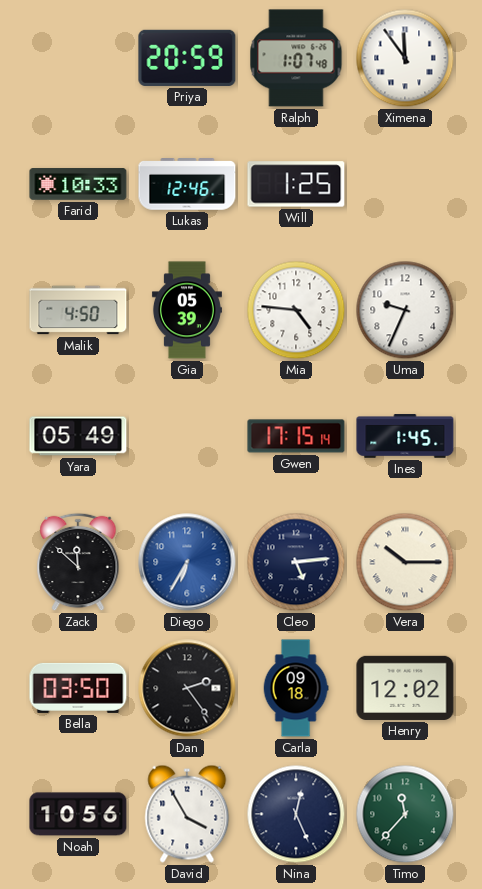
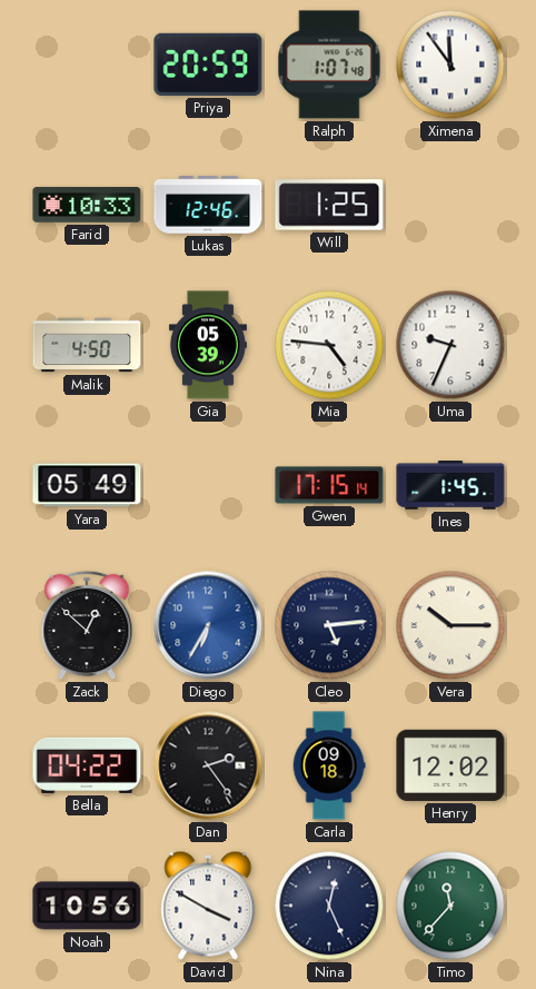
Zack: 11:52 -> 12:52 (87, 625)
Bella: 03:50 -> 04:22 (87, 765)
David: 3:55 -> 3:50 (208, 906)
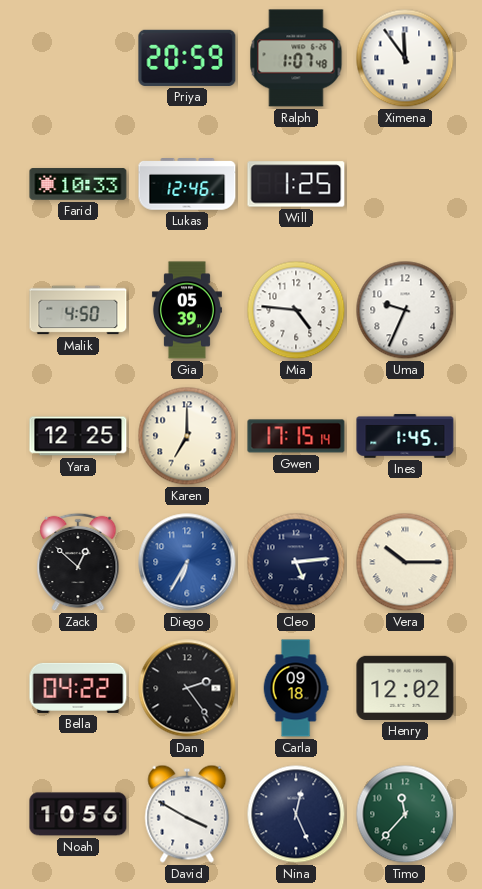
Yara: 05:49 -> 12:25 (78, 436)
Karen: none -> 7:00 (187, 436)
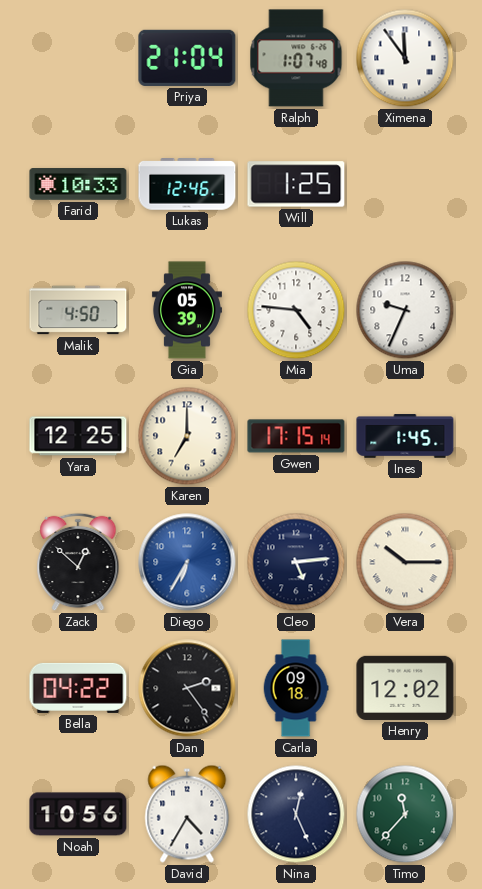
Priya: 20:59 -> 21:04 (187, 58)
David: 3:50 -> 4:35 (187, 814)
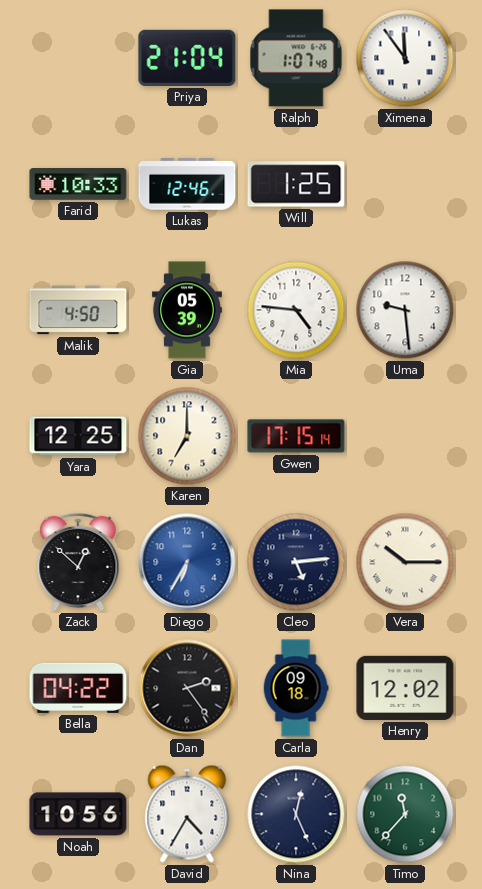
Uma: 9:34 -> 9:29 (405, 310)
Ines: 1:45 -> none (405, 436)
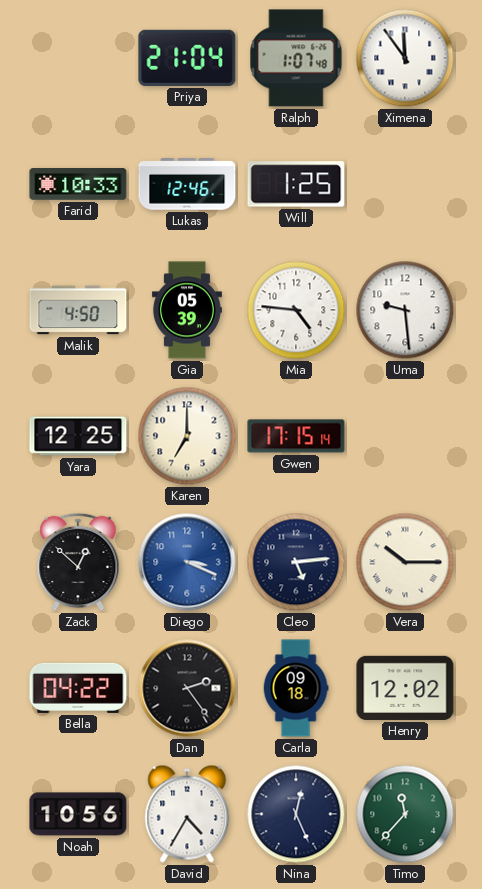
Diego: 6:35 -> 3:19 (187, 562)
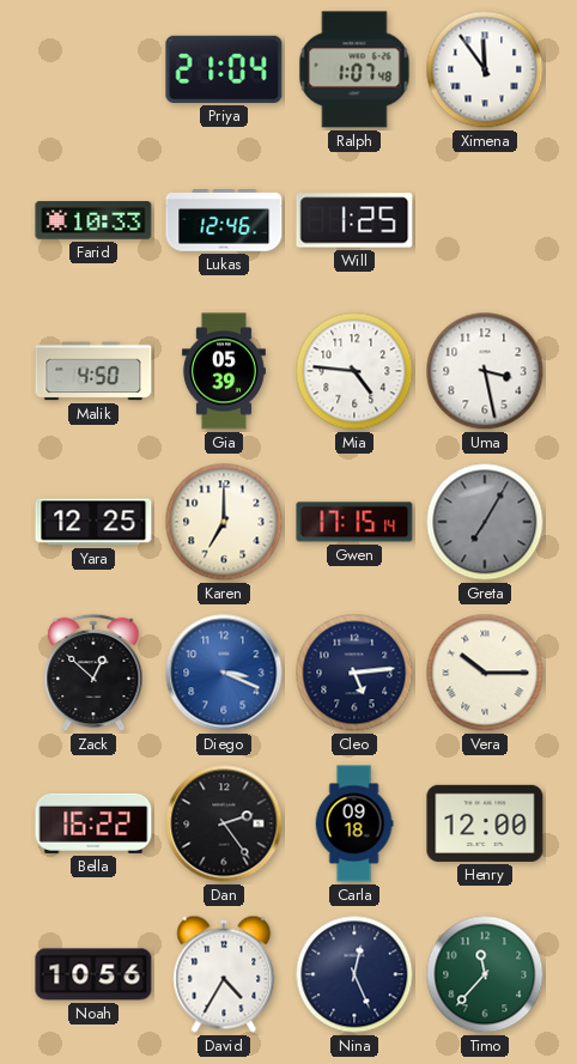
Uma: 9:29 -> 3:28 (485, 371)
Greta: none -> 7:05 (485, 522)
Bella: 04:22 -> 16:22 (93, 823)
Henry: 12:02 -> 12:00 (485, 823)
